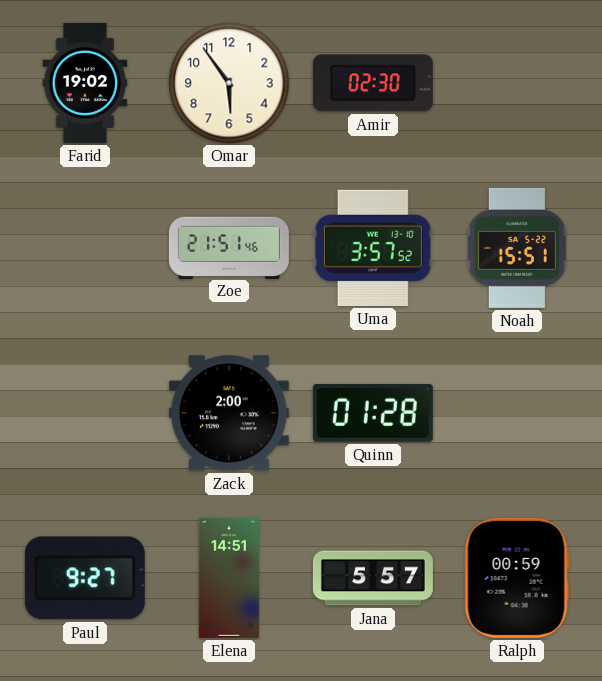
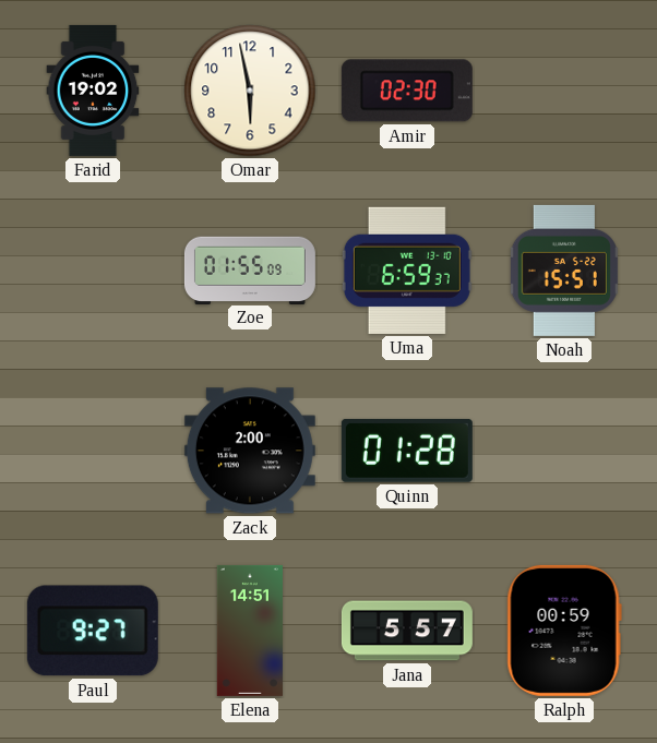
Omar: 5:54 -> 5:58 (250, 91)
Zoe: 21:51 -> 01:55 (250, 269)
Uma: 3:57 -> 6:59 (407, 271)
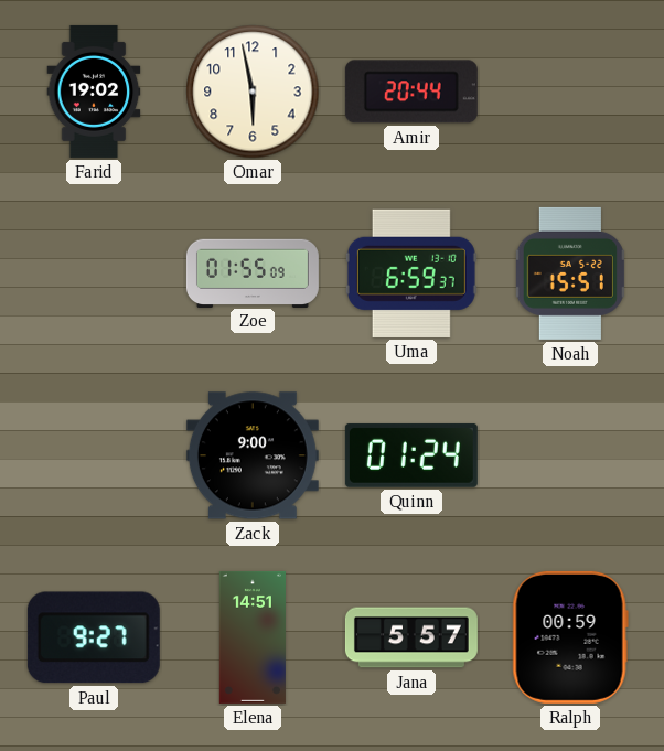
Amir: 02:30 -> 20:44 (411, 92)
Zack: 2:00 -> 9:00 (253, 455)
Quinn: 01:28 -> 01:24 (411, 455)
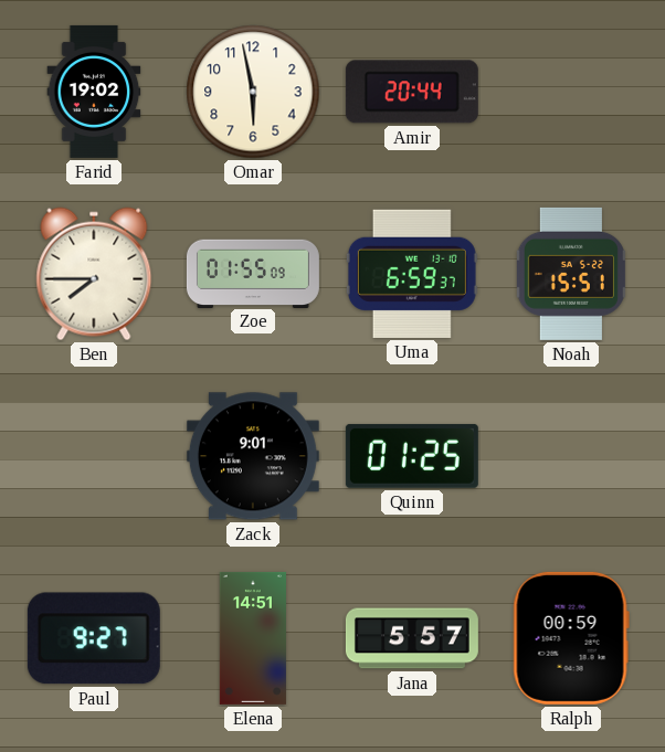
Ben: none -> 7:45 (94, 274)
Zack: 9:00 -> 9:01 (253, 456)
Quinn: 01:24 -> 01:25 (412, 456)
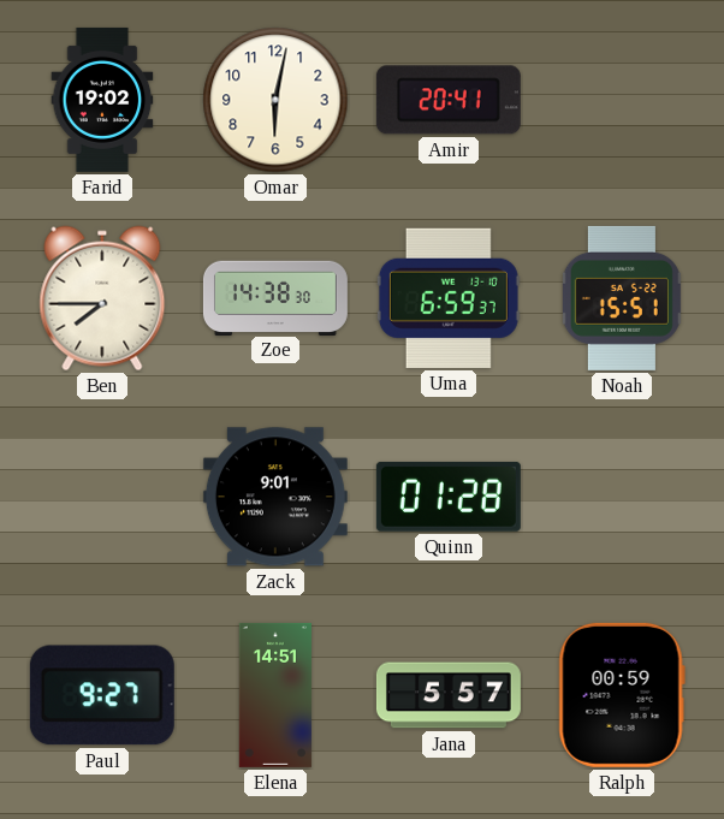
Omar: 5:58 -> 6:02 (275, 100)
Amir: 20:44 -> 20:41 (449, 100)
Zoe: 01:55 -> 14:38 (275, 297)
Quinn: 01:25 -> 01:28 (449, 497)
